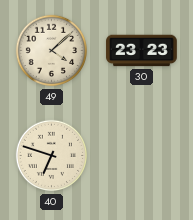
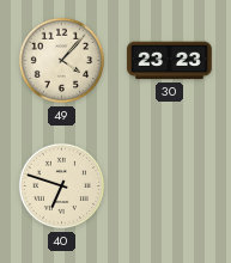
49: 4:08 -> 4:07 (62, 61)
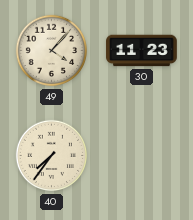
30: 23:23 -> 11:23 (142, 51)
40: 6:48 -> 7:36 (52, 156)
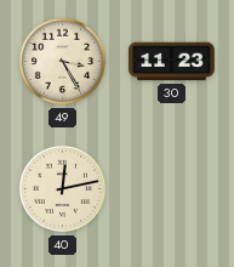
49: 4:07 -> 3:25 (63, 62)
40: 7:36 -> 12:13 (63, 189)
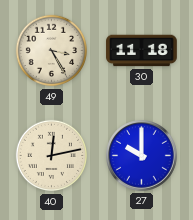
30: 11:23 -> 11:18 (142, 51)
27: none -> 10:00 (142, 156)
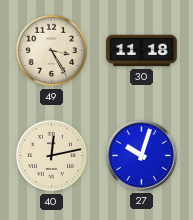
27: 10:00 -> 10:03 (142, 156)
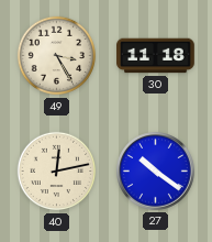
27: 10:03 -> 10:21 (156, 172)
